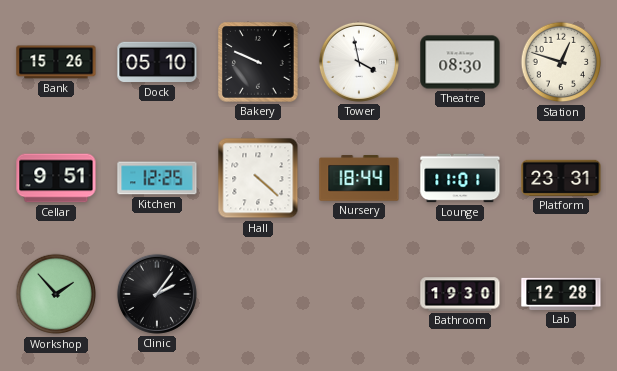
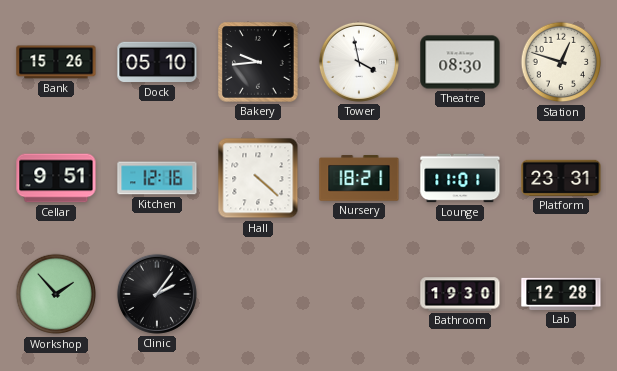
Bakery: 9:49 -> 9:44 (259, 63)
Kitchen: 12:25 -> 12:16 (157, 178)
Nursery: 18:44 -> 18:21 (359, 178)
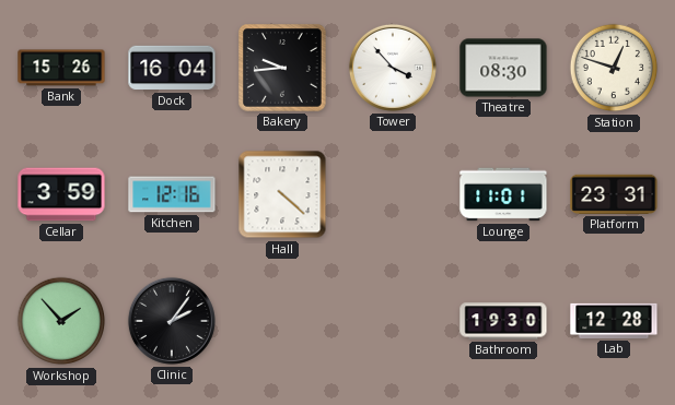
Dock: 05:10 -> 16:04 (172, 68)
Tower: 3:58 -> 3:53 (393, 68)
Cellar: 9:51 -> 3:59 (61, 194)
Nursery: 18:21 -> none (359, 178)
